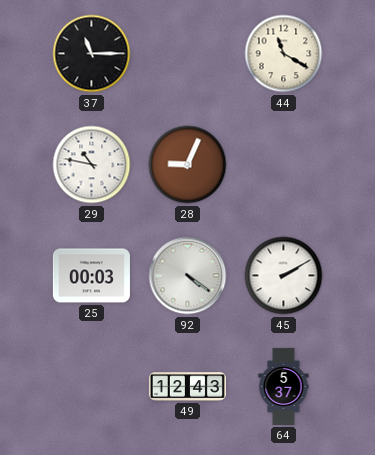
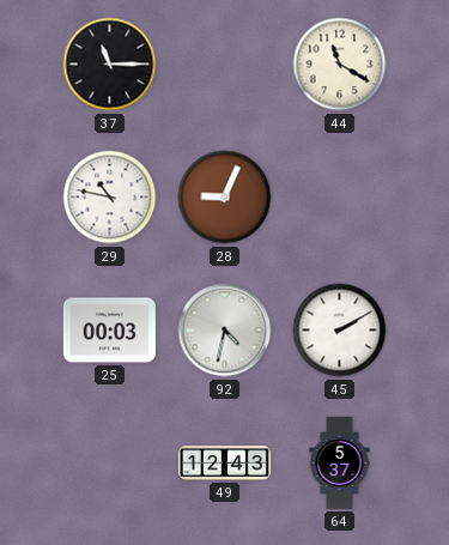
92: 4:21 -> 4:32 (225, 331)
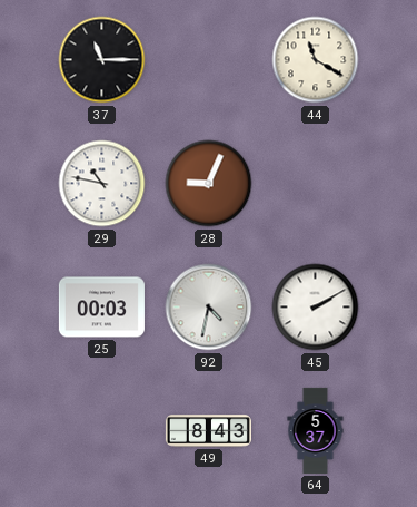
49: 12:43 -> 8:43 (208, 431)
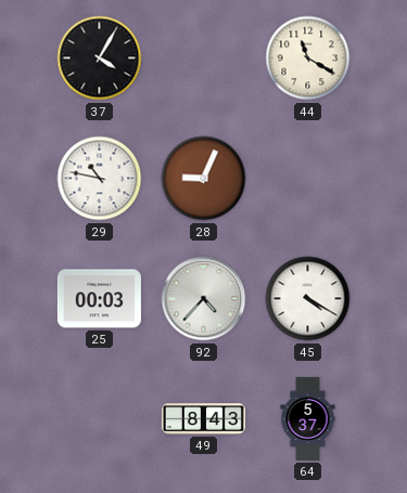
37: 11:15 -> 4:05 (100, 59)
92: 4:32 -> 4:37 (204, 299)
45: 2:10 -> 4:20 (308, 299)
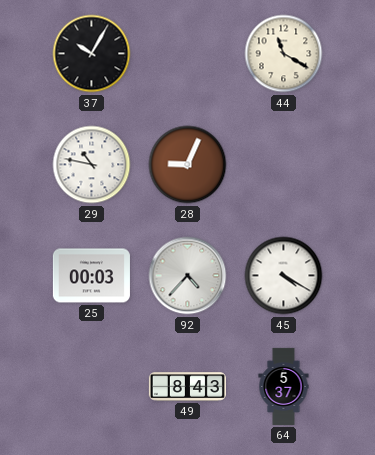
37: 4:05 -> 10:05 (92, 54)
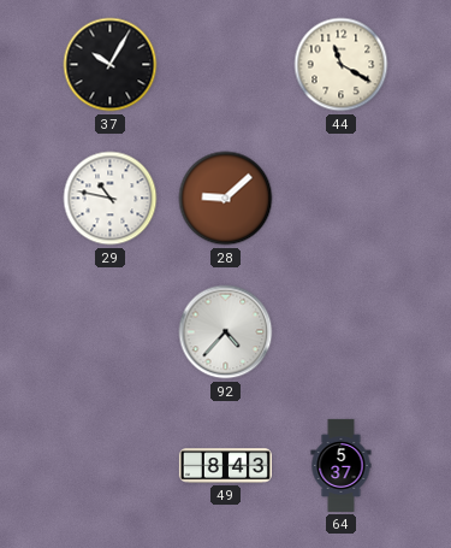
28: 9:04 -> 9:08 (226, 199)
25: 00:03 -> none (91, 276)
45: 4:20 -> none (284, 276)
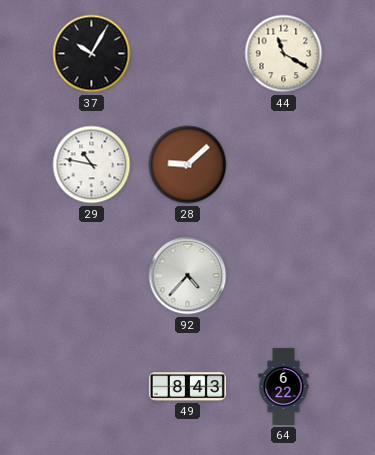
64: 5:37 -> 6:22 (284, 386)
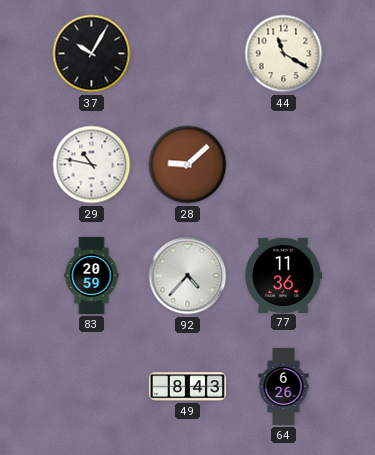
83: none -> 20:59 (92, 275)
77: none -> 11:36 (283, 275)
64: 6:22 -> 6:26 (284, 386)
